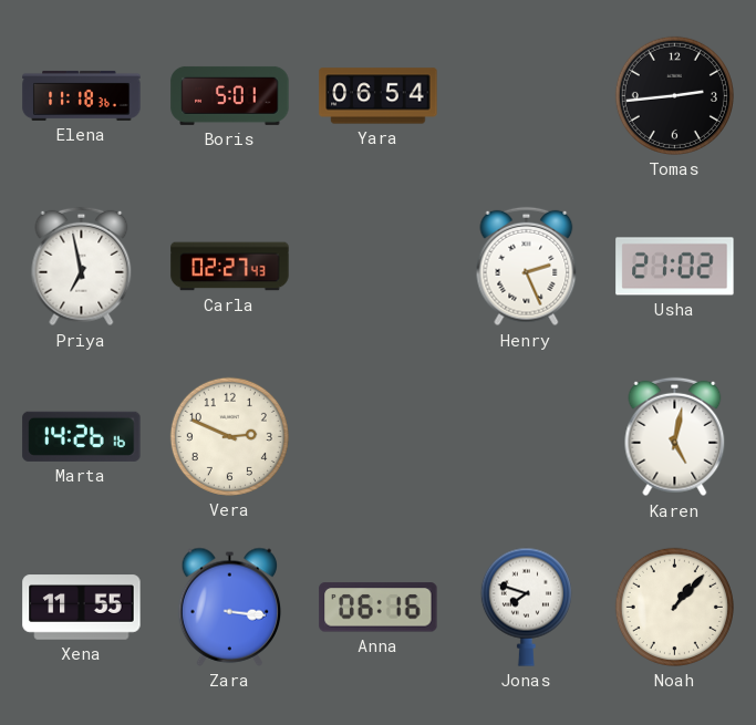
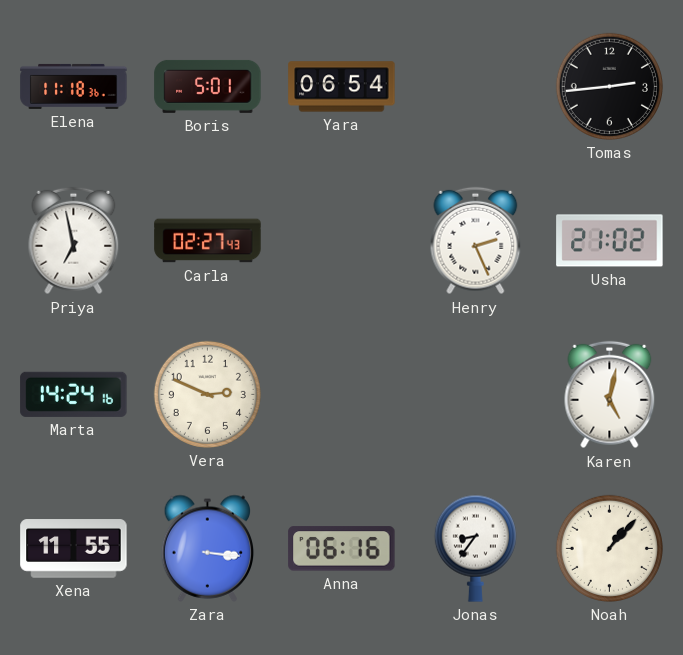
Marta: 14:26 -> 14:24 (74, 394)
Jonas: 7:48 -> 8:36 (475, 548)
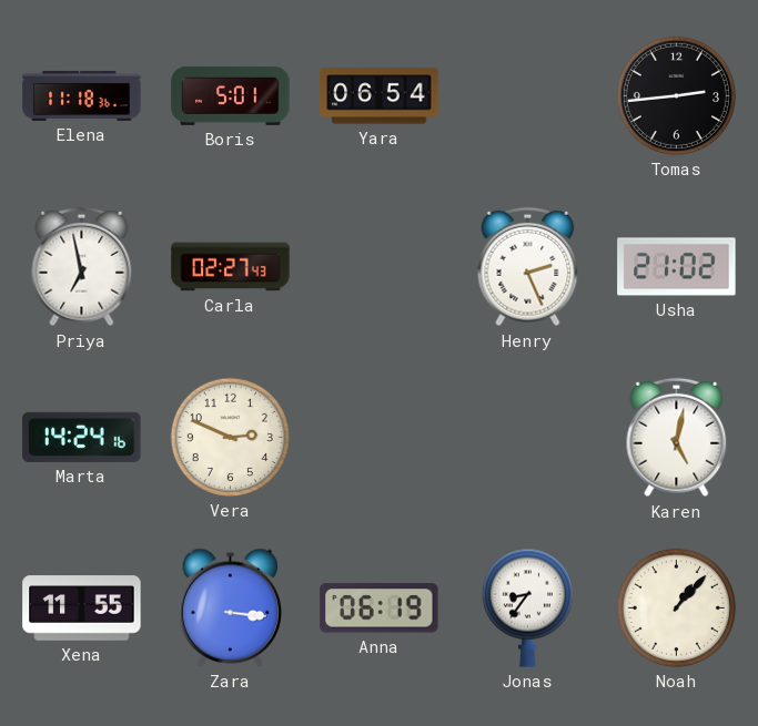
Anna: 06:16 -> 06:19 (380, 609)
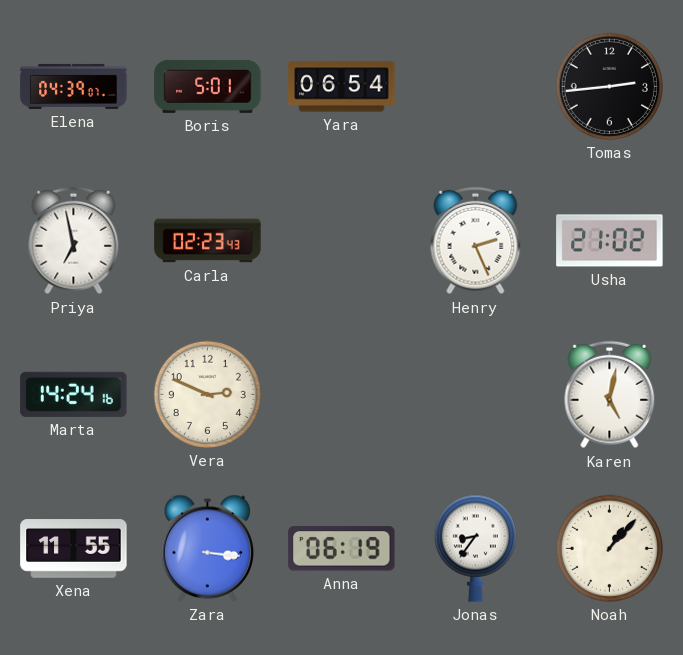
Elena: 11:18 -> 04:39 (74, 86)
Carla: 02:27 -> 02:23 (208, 241)
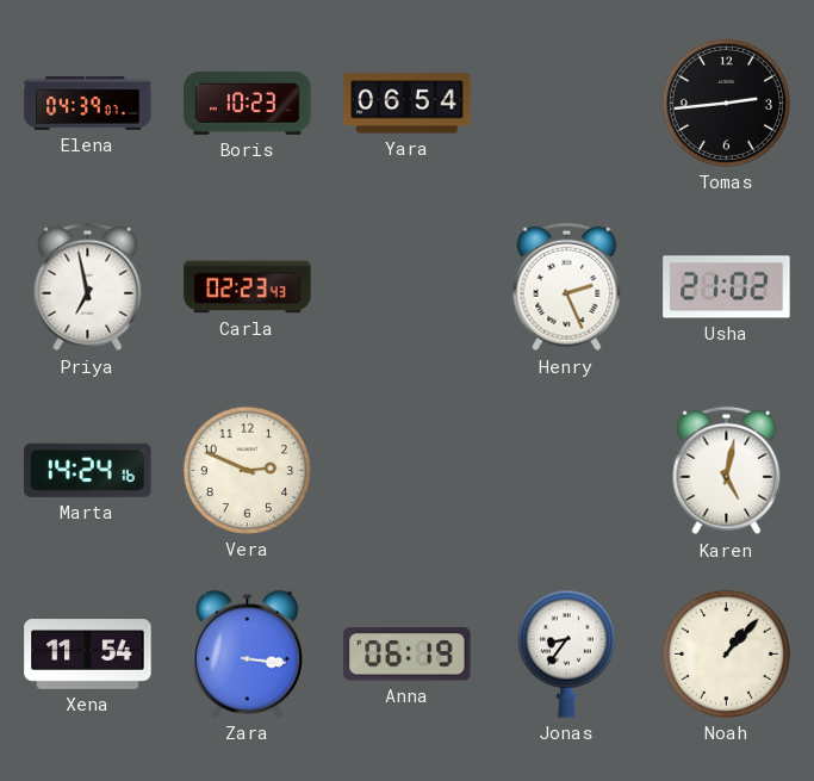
Boris: 5:01 -> 10:23 (248, 103)
Xena: 11:55 -> 11:54 (88, 655)
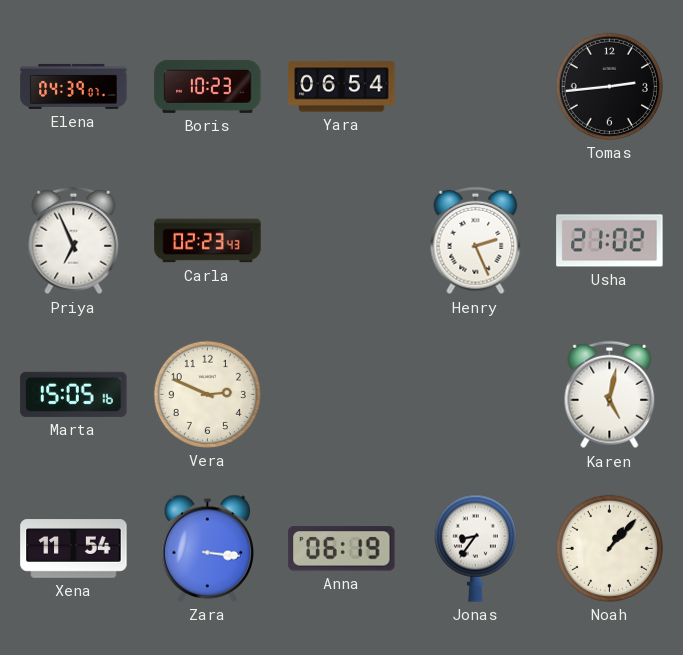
Priya: 6:58 -> 6:56 (74, 241)
Marta: 14:24 -> 15:05 (74, 394)
